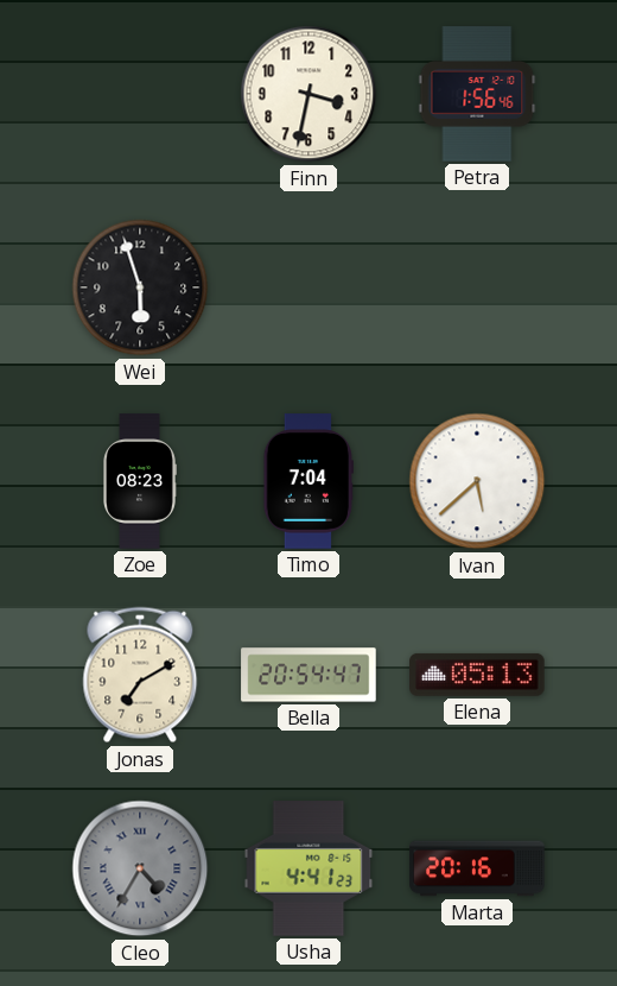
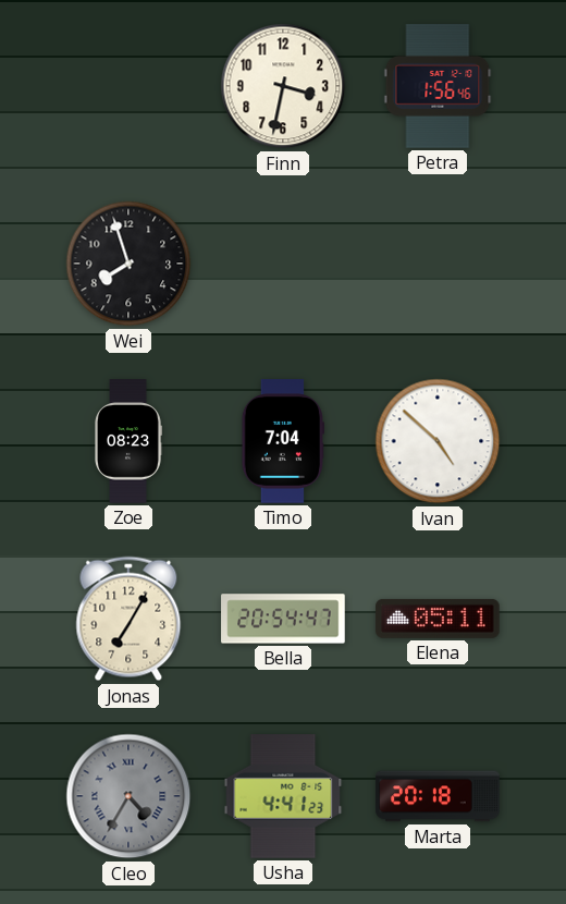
Wei: 5:57 -> 7:57 (128, 264)
Ivan: 5:38 -> 4:52 (438, 441)
Jonas: 7:10 -> 7:05 (128, 619)
Elena: 05:13 -> 05:11 (438, 619)
Marta: 20:16 -> 20:18 (438, 796)
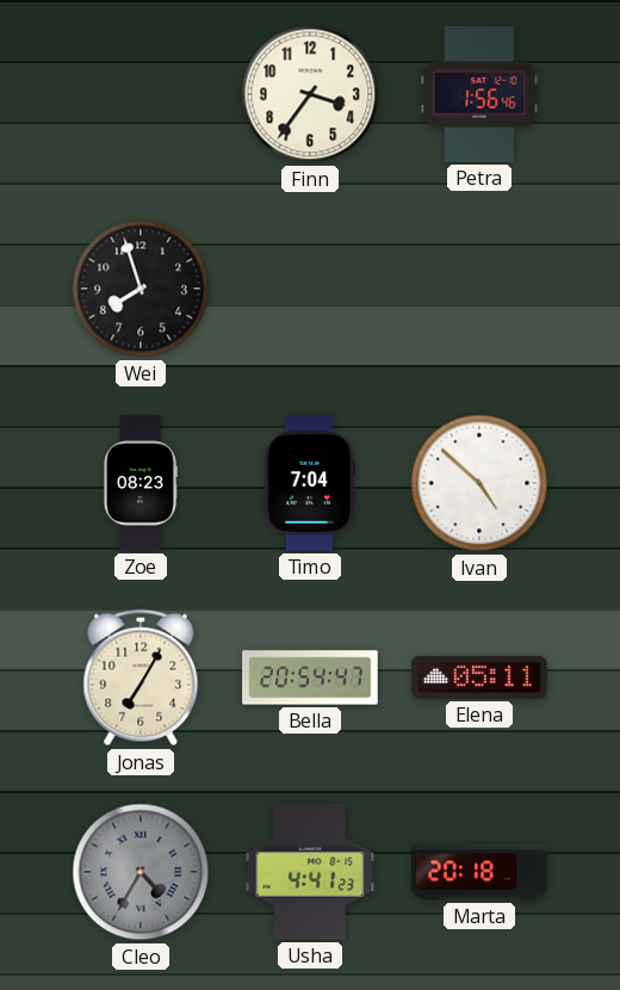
Finn: 3:32 -> 3:36 (310, 94)
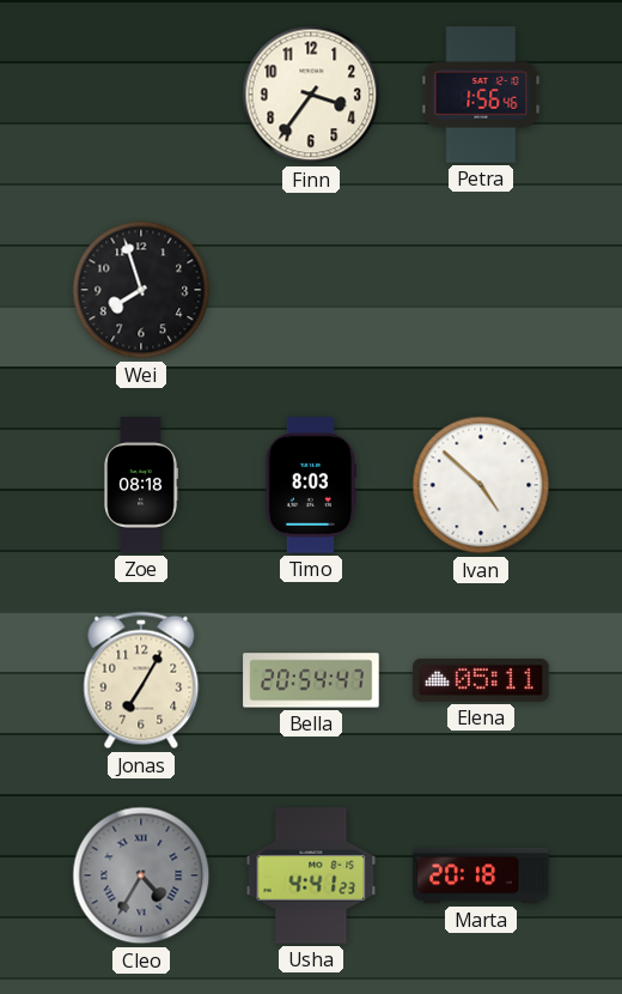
Zoe: 08:23 -> 08:18 (141, 485)
Timo: 7:04 -> 8:03 (310, 485)
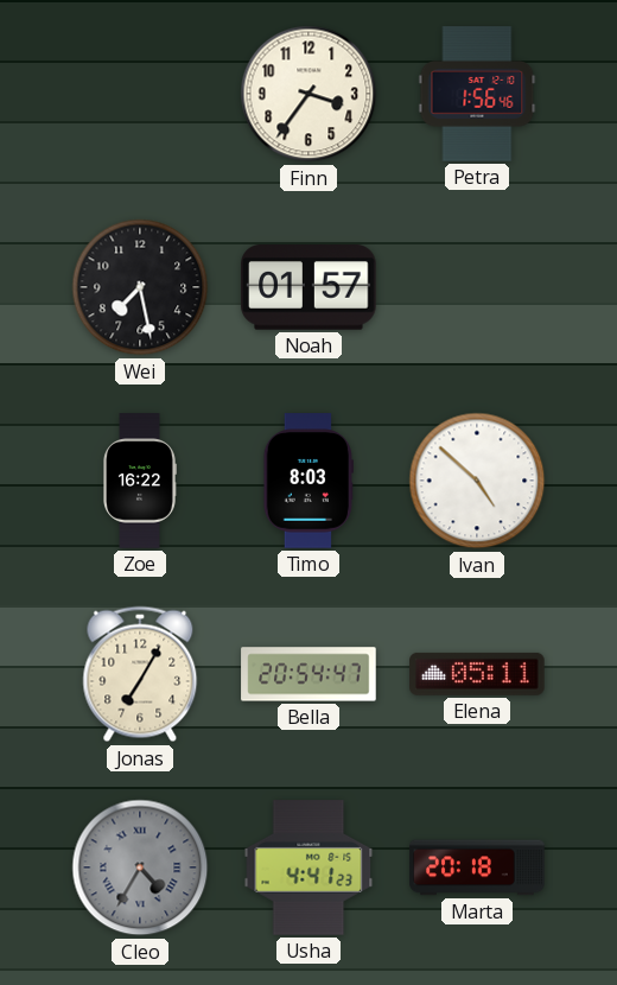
Wei: 7:57 -> 7:28 (140, 287)
Noah: none -> 01:57 (308, 288)
Zoe: 08:18 -> 16:22 (140, 481)
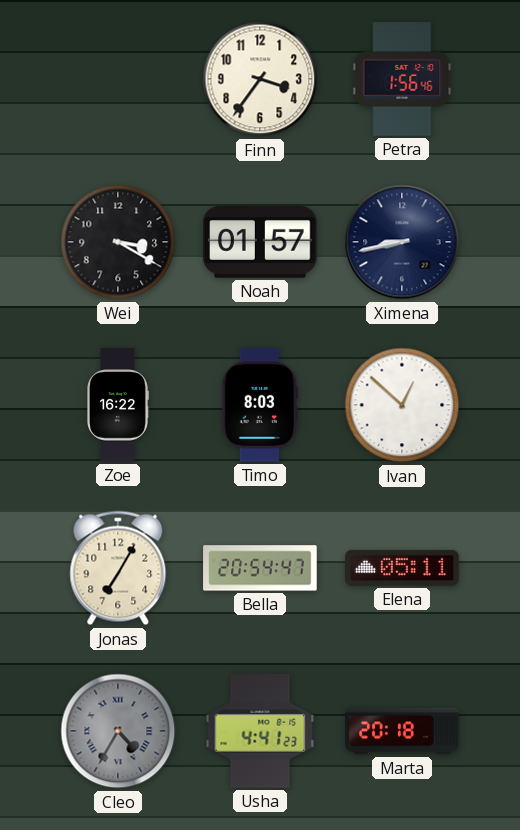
Wei: 7:28 -> 3:20 (118, 242)
Ximena: none -> 8:43 (402, 242)
Ivan: 4:52 -> 12:52 (402, 405)
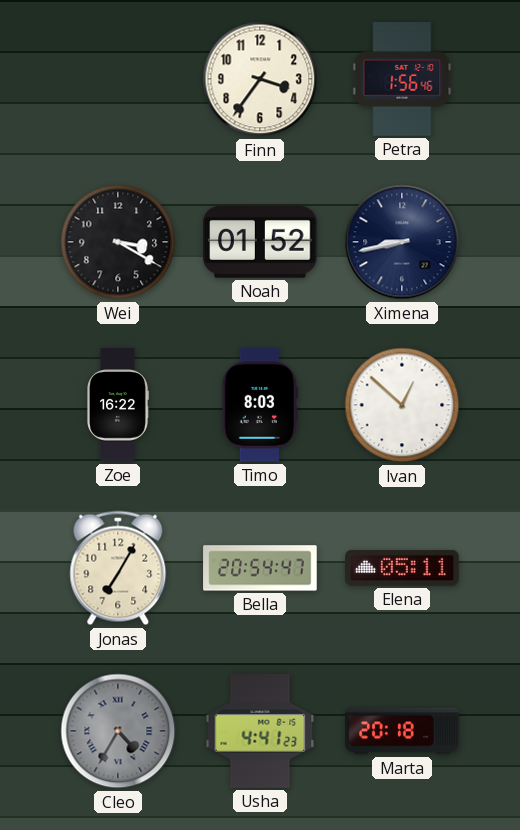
Noah: 01:57 -> 01:52 (260, 243)
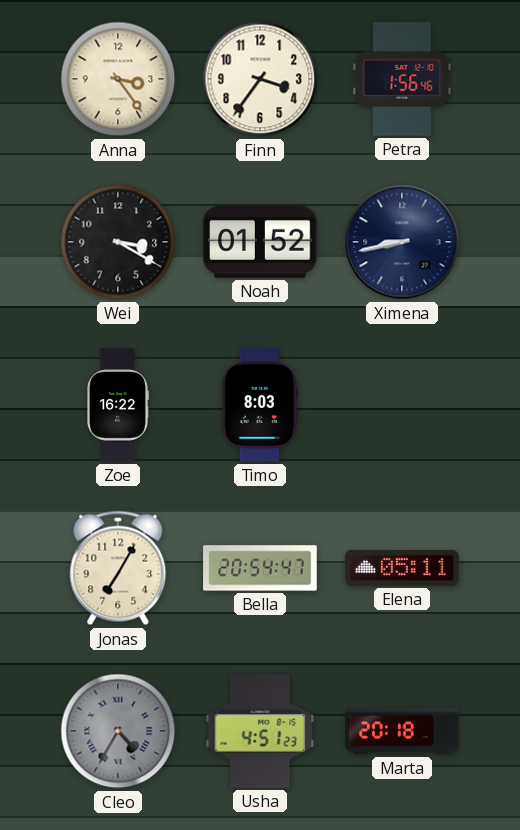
Anna: none -> 3:24 (118, 79)
Ivan: 12:52 -> none (402, 405)
Usha: 4:41 -> 4:51 (260, 731)
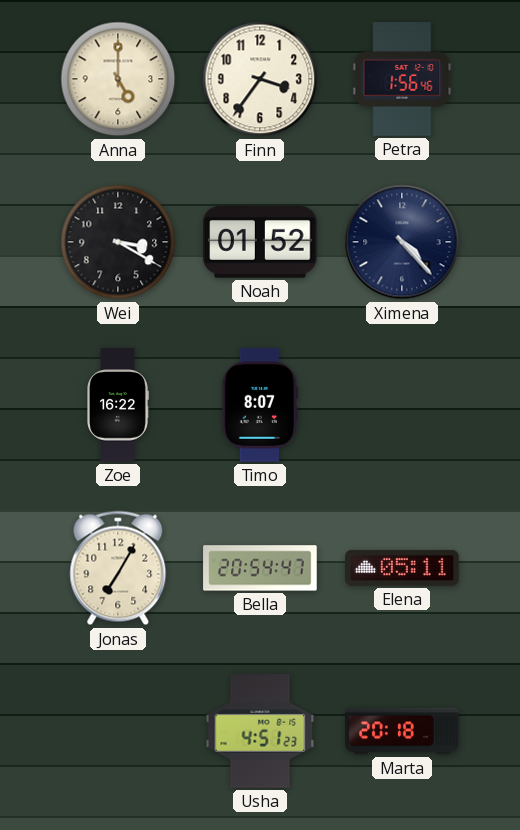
Anna: 3:24 -> 5:00 (118, 79)
Ximena: 8:43 -> 4:23 (402, 242)
Timo: 8:03 -> 8:07 (259, 405)
Cleo: 4:35 -> none (118, 731)
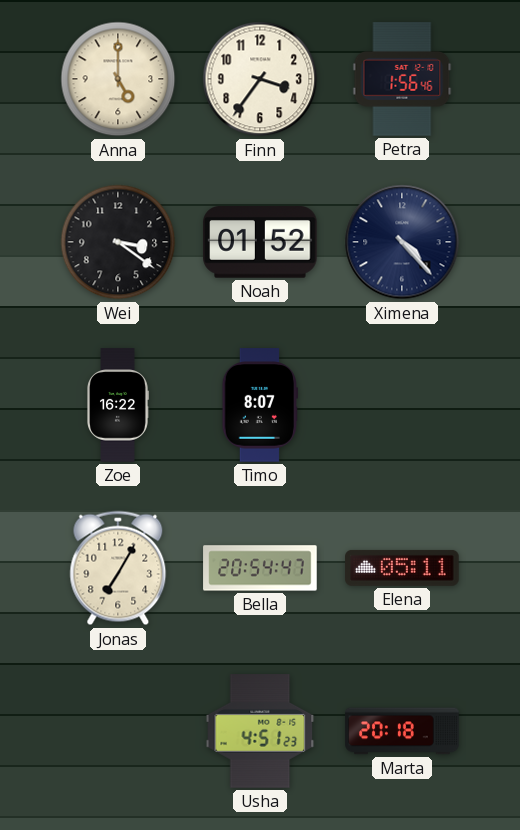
Wei: 3:20 -> 3:21 (118, 242)
